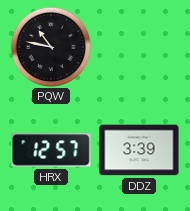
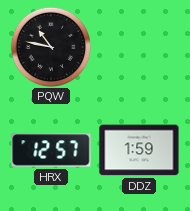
DDZ: 3:39 -> 1:59 (139, 150)
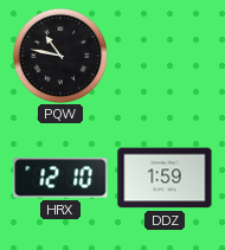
HRX: 12:57 -> 12:10 (60, 178)
